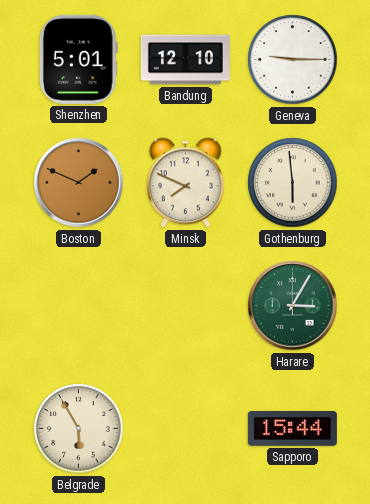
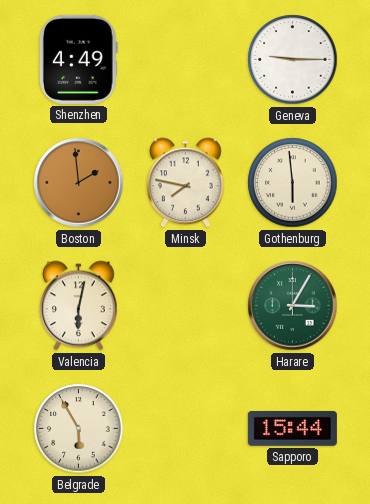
Shenzhen: 5:01 -> 4:49 (78, 59)
Bandung: 12:10 -> none (185, 60)
Boston: 1:49 -> 1:59 (79, 183)
Minsk: 7:49 -> 7:47 (186, 183)
Valencia: none -> 6:02 (79, 306)
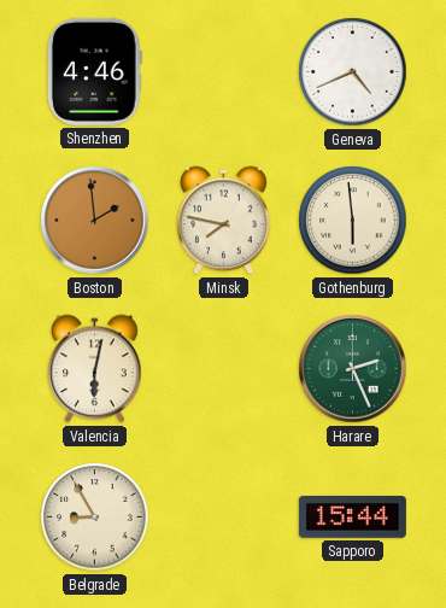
Shenzhen: 4:49 -> 4:46 (94, 71)
Geneva: 9:15 -> 4:41 (353, 72)
Harare: 3:05 -> 2:26 (353, 369)
Belgrade: 5:55 -> 8:55 (95, 518)
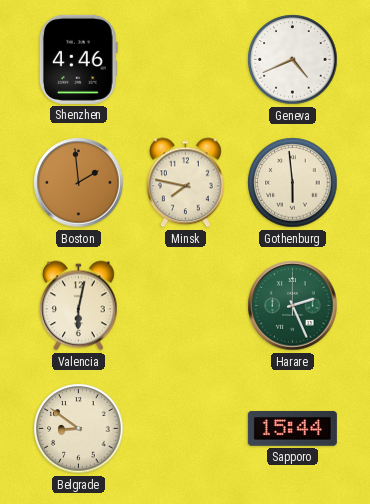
Belgrade: 8:55 -> 8:51 (79, 429)
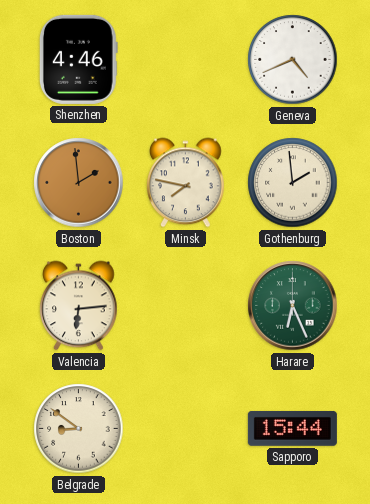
Gothenburg: 5:59 -> 1:59 (293, 183)
Valencia: 6:02 -> 6:14 (79, 306)
Harare: 2:26 -> 6:26 (293, 306)
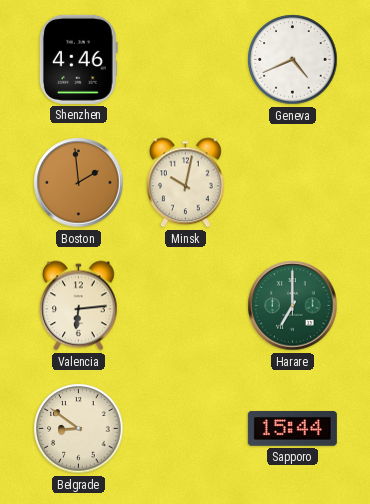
Minsk: 7:47 -> 10:02 (186, 183)
Gothenburg: 1:59 -> none (293, 183)
Harare: 6:26 -> 7:00 (293, 306)
